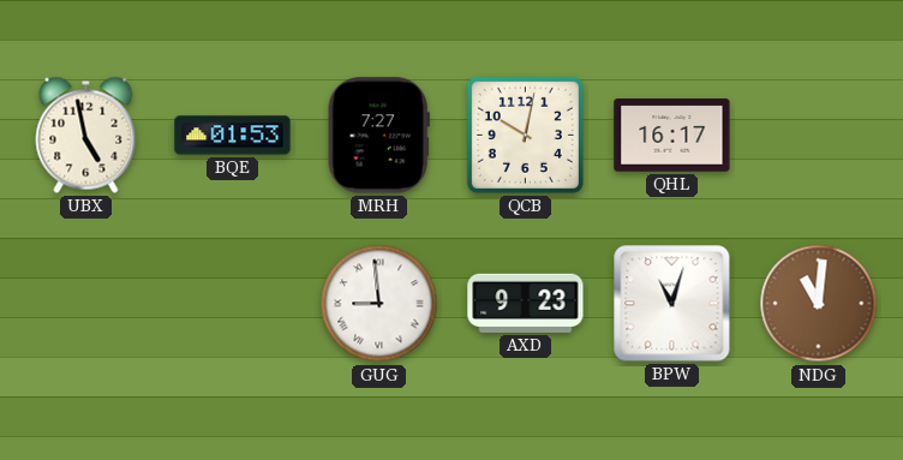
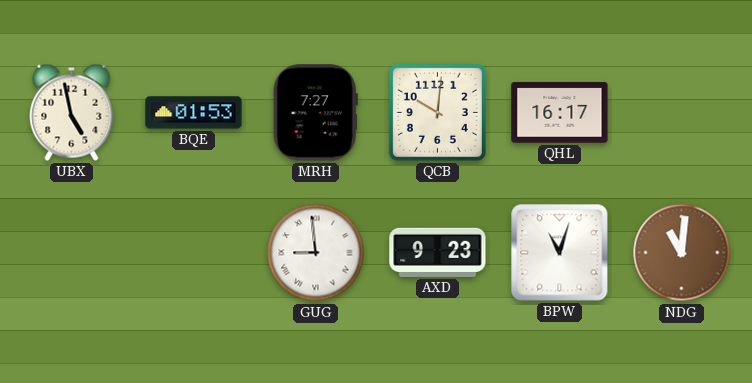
QCB: 10:02 -> 10:01 (437, 112)
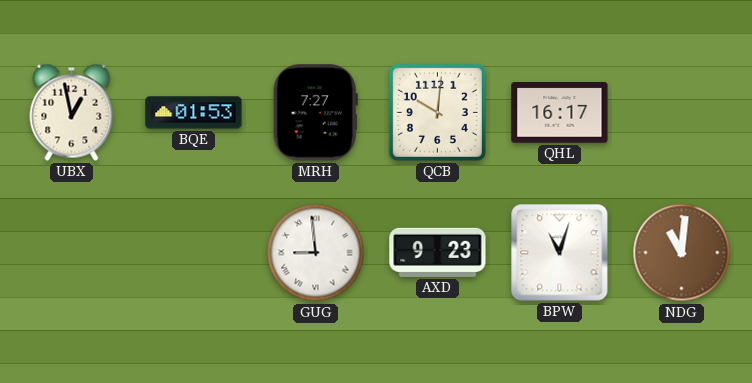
UBX: 4:58 -> 12:58 (72, 112)
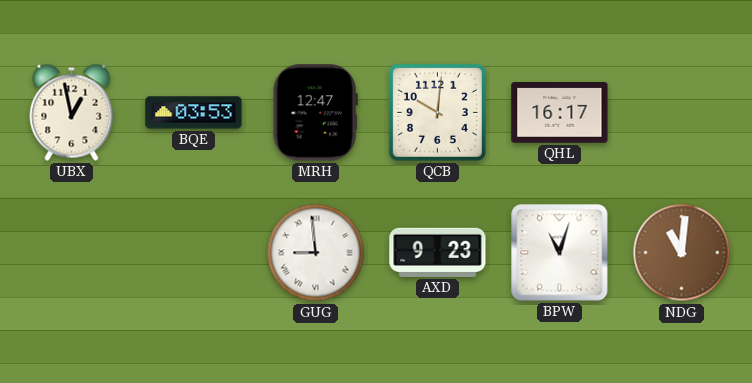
BQE: 01:53 -> 03:53 (194, 113)
MRH: 7:27 -> 12:47 (315, 113)
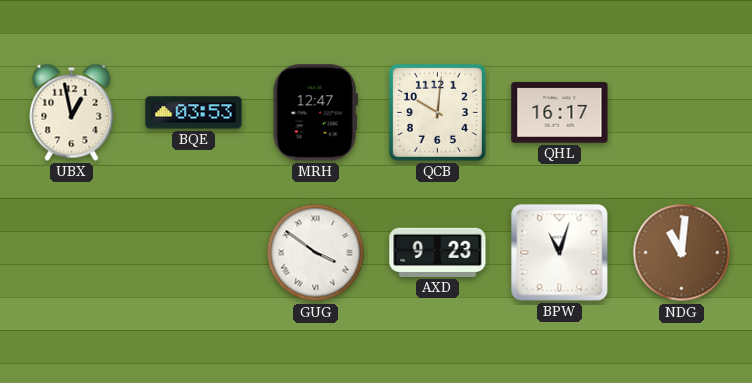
GUG: 8:59 -> 3:51 (316, 253)
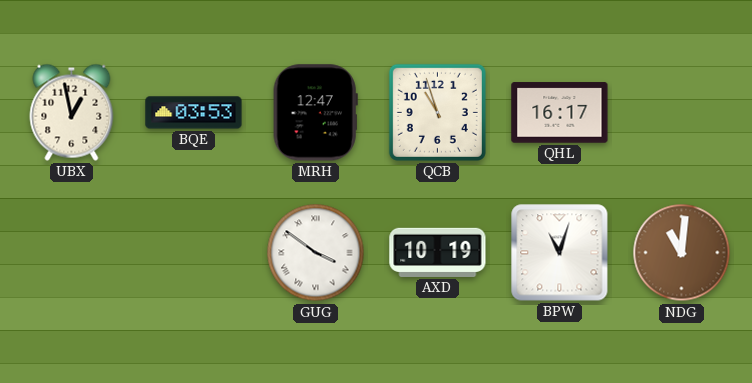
QCB: 10:01 -> 10:57 (437, 112)
AXD: 9:23 -> 10:19 (438, 252)
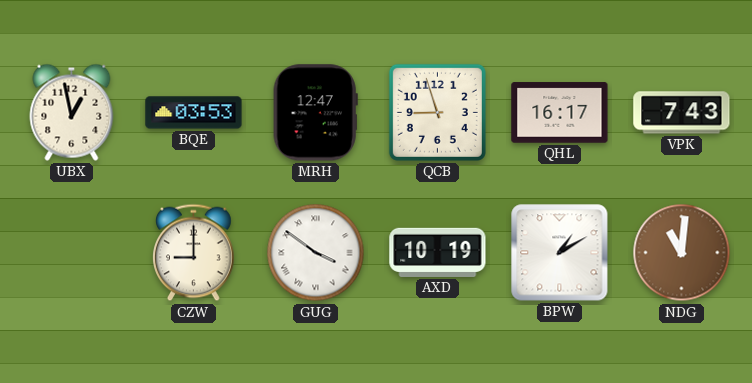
QCB: 10:57 -> 8:57 (437, 112)
VPK: none -> 7:43 (682, 113)
CZW: none -> 9:00 (194, 253)
BPW: 11:03 -> 1:10 (560, 253)
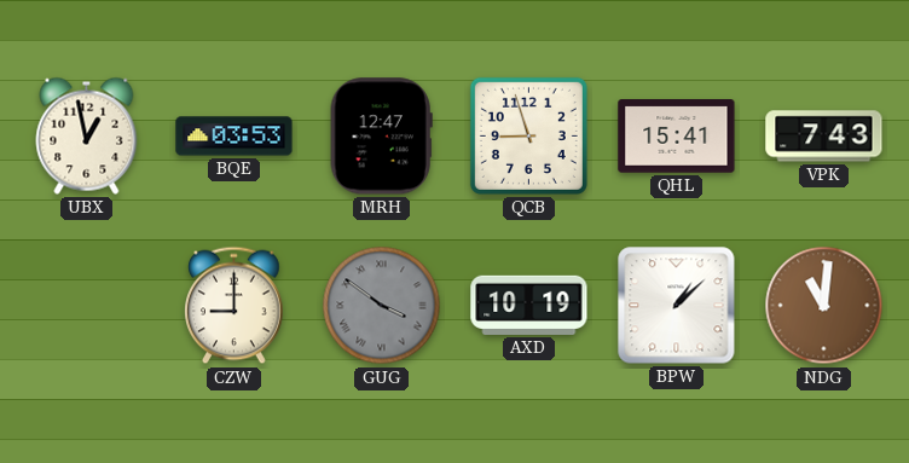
QHL: 16:17 -> 15:41 (677, 137)
GUG dial: white -> grey (382, 306)
BPW: 1:10 -> 1:08 (677, 306)
